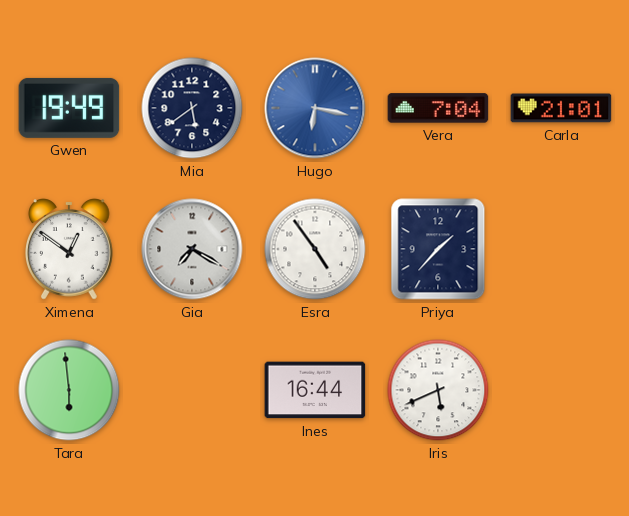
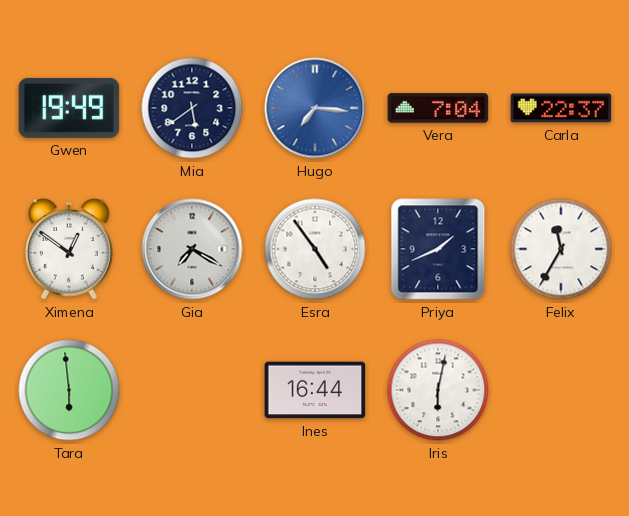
Hugo: 6:17 -> 7:16 (315, 108)
Carla: 21:01 -> 22:37 (561, 108)
Priya: 1:37 -> 1:41 (438, 249)
Felix: none -> 11:35 (561, 249)
Iris: 5:41 -> 6:02 (438, 390)
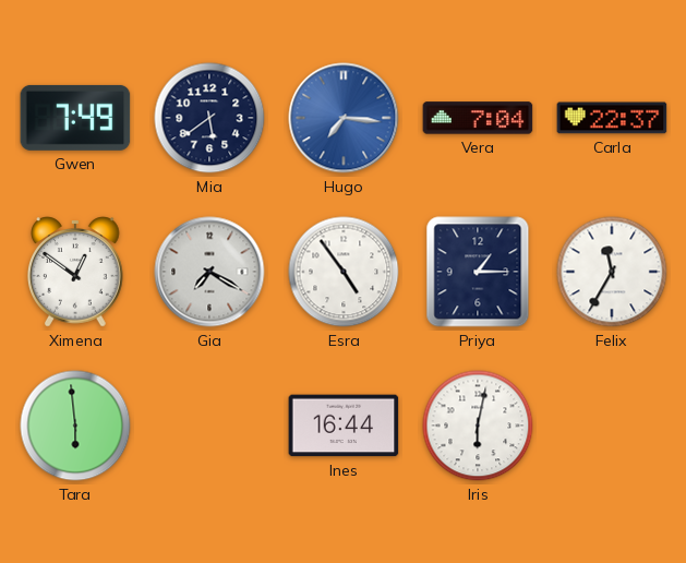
Gwen: 19:49 -> 7:49 (75, 118)
Priya: 1:41 -> 1:15 (478, 272)
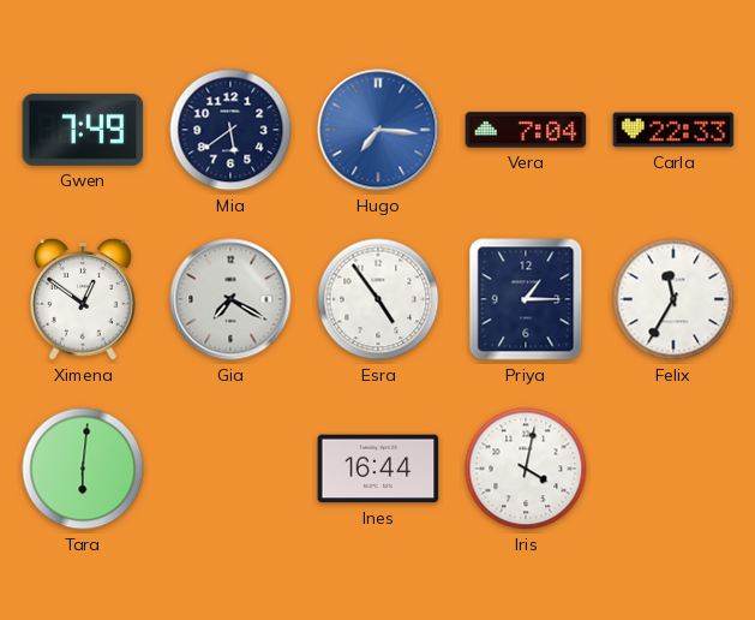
Carla: 22:37 -> 22:33 (673, 130)
Tara: 5:59 -> 6:01 (83, 469)
Iris: 6:02 -> 4:02 (526, 469)
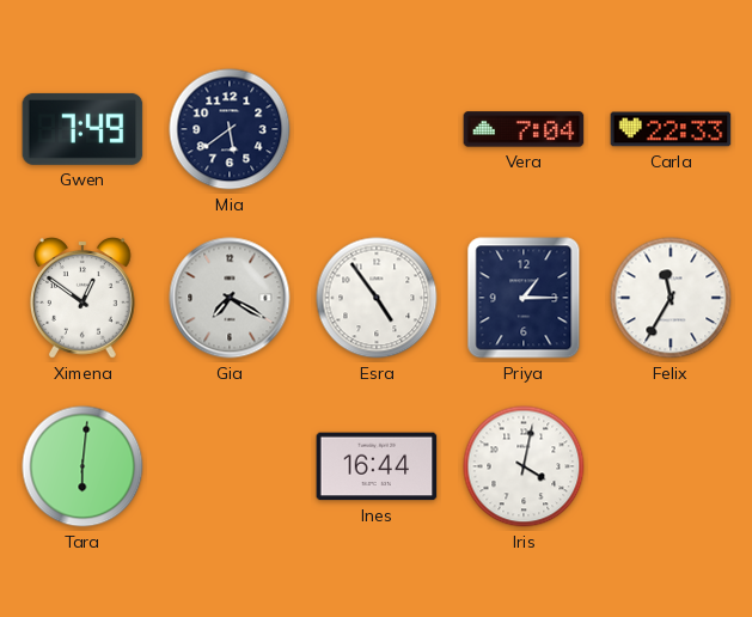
Hugo: 7:16 -> none (378, 130)
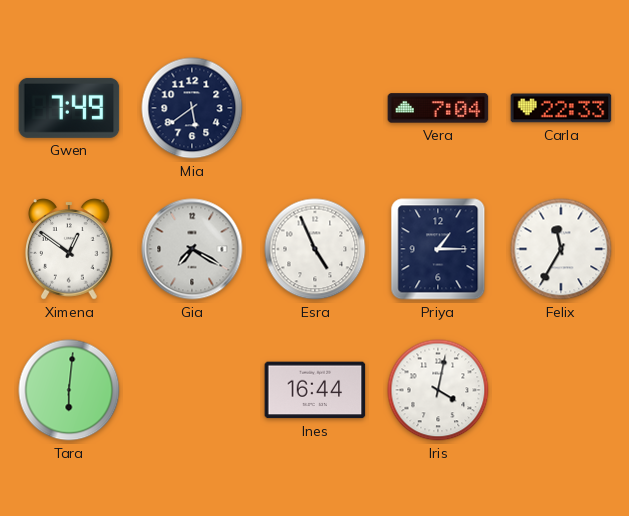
Esra: 4:54 -> 4:56 (315, 249)
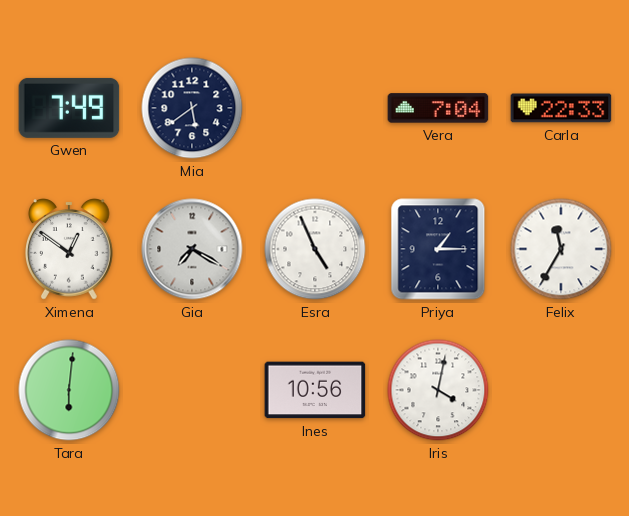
Ines: 16:44 -> 10:56 (315, 390)
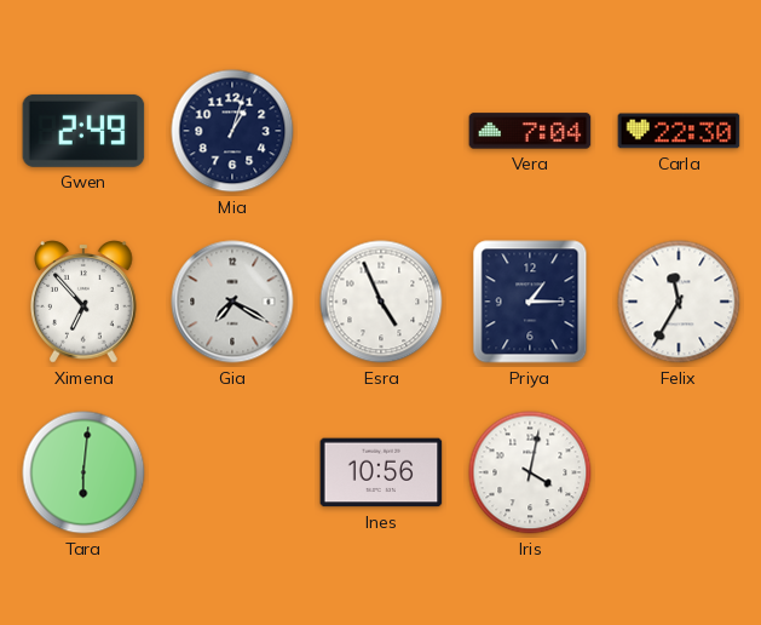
Gwen: 7:49 -> 2:49 (83, 131)
Mia: 5:39 -> 1:03 (232, 131)
Carla: 22:33 -> 22:30 (679, 131)
Ximena: 12:51 -> 6:53 (85, 302)
